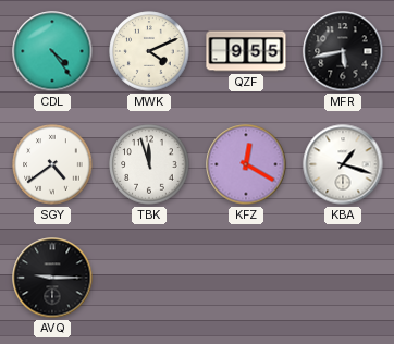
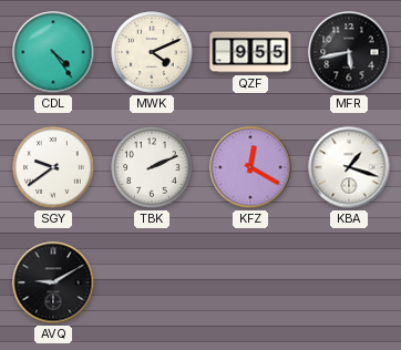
SGY: 4:39 -> 9:39 (53, 167)
TBK: 11:57 -> 2:11 (152, 167)
AVQ: 9:15 -> 9:10 (53, 282)
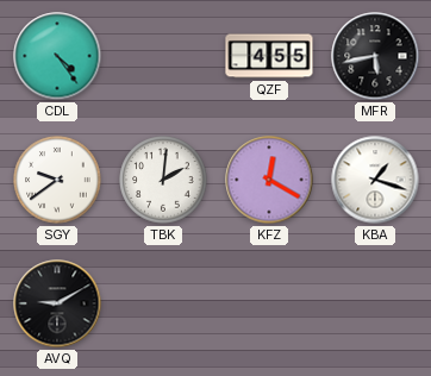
MWK: 4:11 -> none (152, 52)
QZF: 9:55 -> 4:55 (269, 56)
TBK: 2:11 -> 2:01 (163, 180)
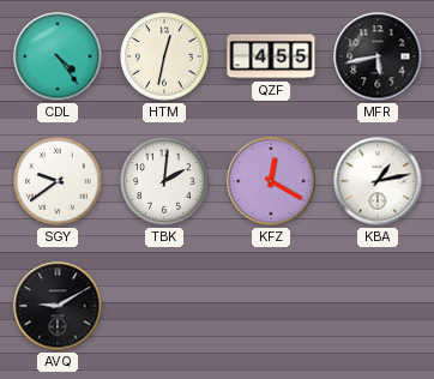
HTM: none -> 12:32 (164, 56)
KBA: 1:18 -> 1:13 (378, 181)
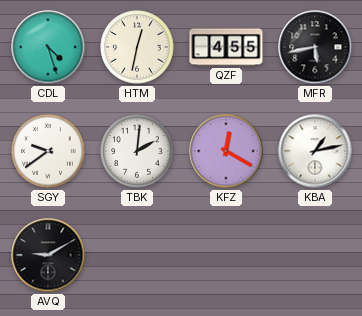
CDL: 4:24 -> 4:27 (48, 47)
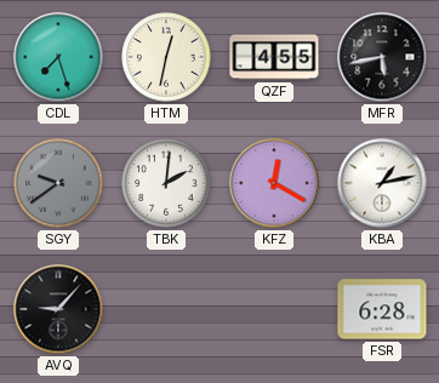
CDL: 4:27 -> 7:27 (58, 57)
SGY dial: white -> grey (58, 183)
AVQ: 9:10 -> 9:07 (58, 309)
FSR: none -> 6:28 (382, 309)
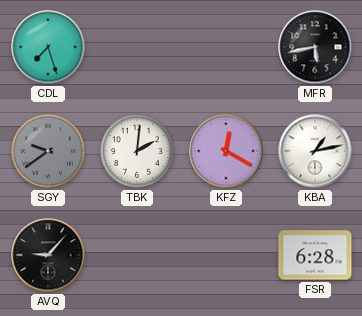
HTM: 12:32 -> none (166, 57)
QZF: 4:55 -> none (274, 57)
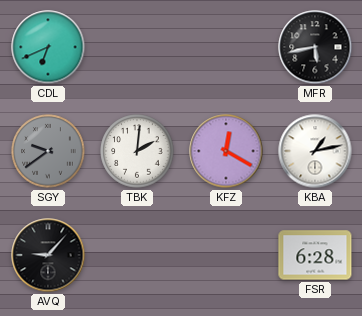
CDL: 7:27 -> 6:41 (48, 47)
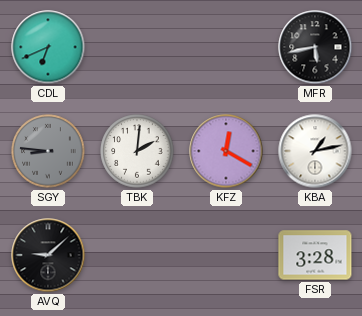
SGY: 9:39 -> 8:46 (48, 151)
AVQ: 9:07 -> 9:08 (48, 255)
FSR: 6:28 -> 3:28 (315, 255)
